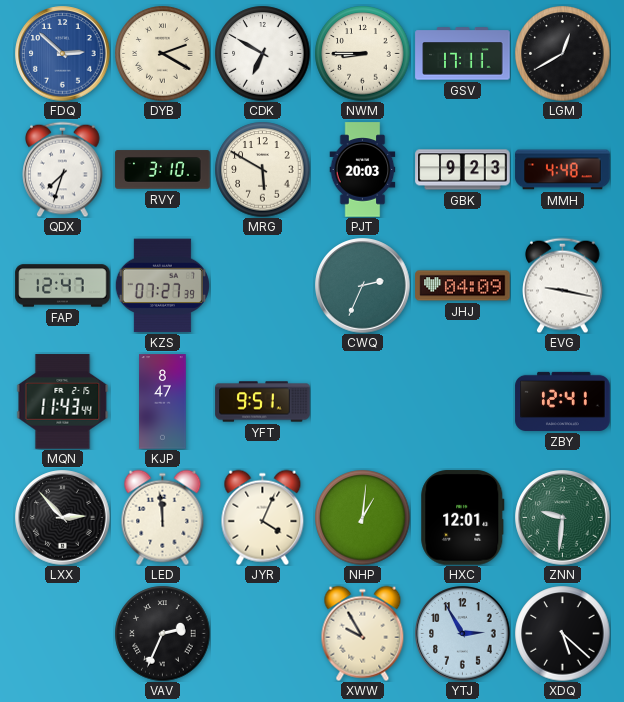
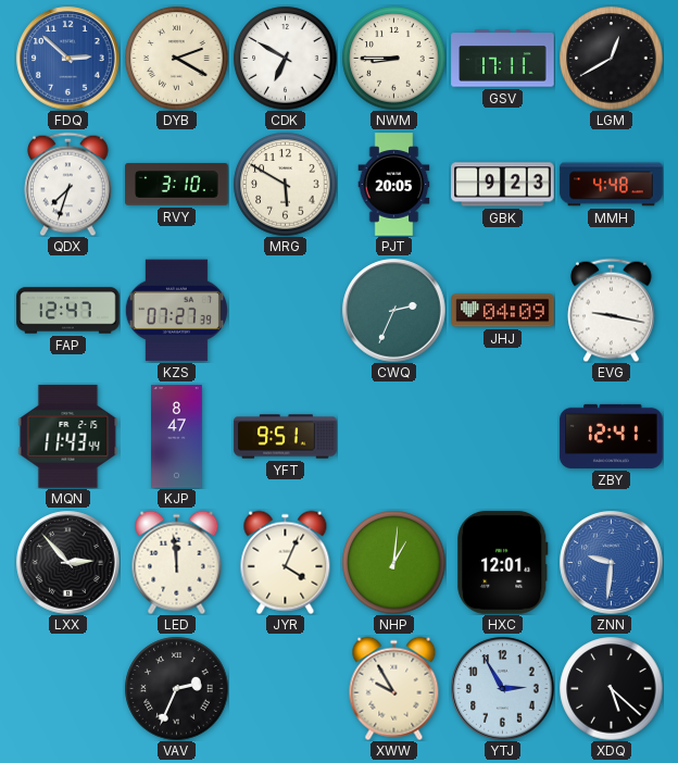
PJT: 20:03 -> 20:05 (394, 185)
ZNN dial: green -> blue (612, 563)
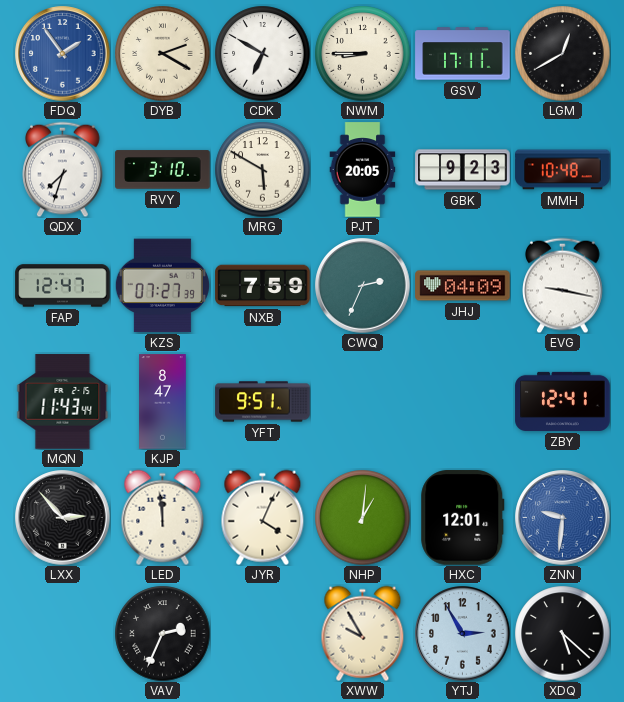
FDQ: 2:52 -> 1:54 (63, 54)
MMH: 4:48 -> 10:48 (563, 170)
NXB: none -> 7:59 (263, 286)
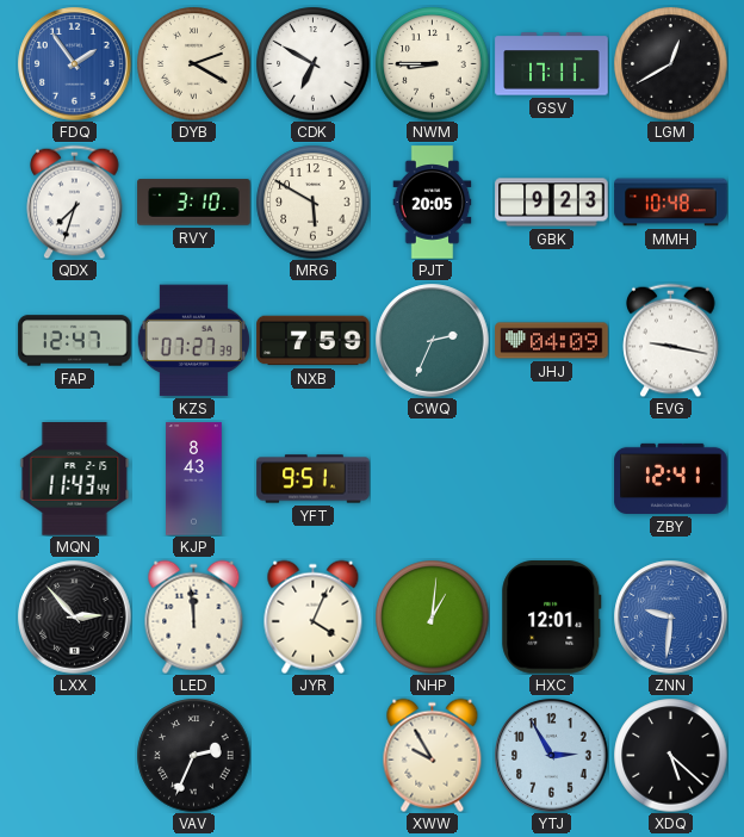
KJP: 8:47 -> 8:43 (194, 479)
